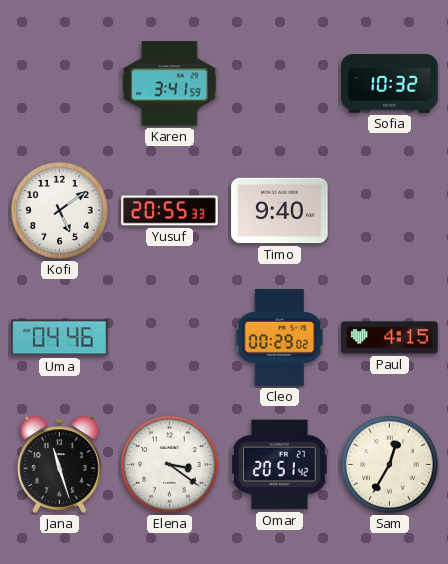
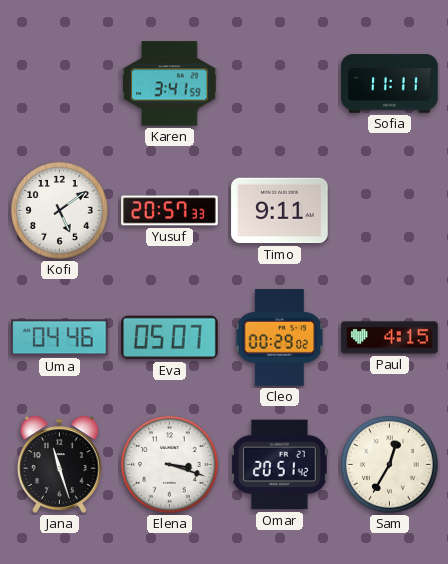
Sofia: 10:32 -> 11:11 (390, 84)
Yusuf: 20:55 -> 20:57 (170, 211)
Timo: 9:40 -> 9:11 (280, 211)
Eva: none -> 05:07 (170, 338)
Elena: 3:21 -> 3:18 (170, 465)
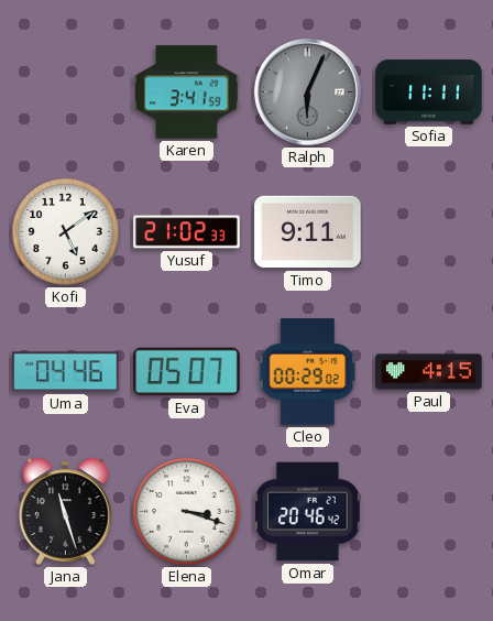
Ralph: none -> 6:04 (307, 91)
Yusuf: 20:57 -> 21:02 (187, 232)
Omar: 20:51 -> 20:46 (308, 512)
Sam: 12:35 -> none (390, 465)
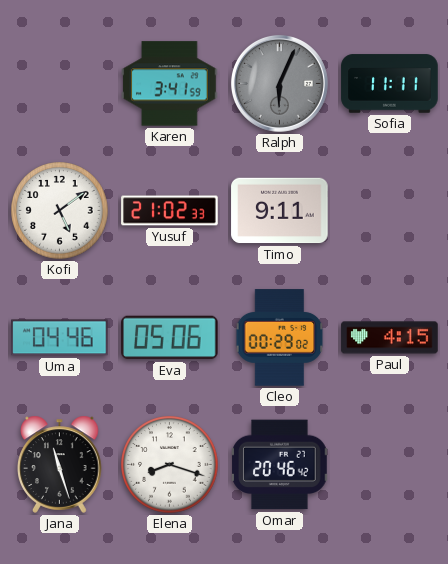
Eva: 05:07 -> 05:06 (170, 338)
Elena: 3:18 -> 8:18 (170, 465)
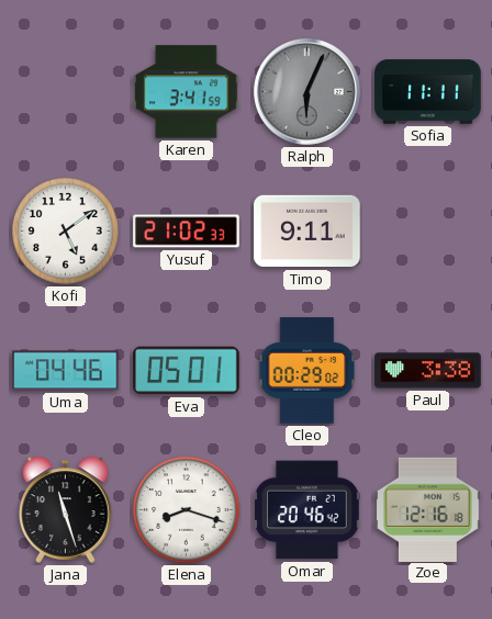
Eva: 05:06 -> 05:01 (187, 371)
Paul: 4:15 -> 3:38 (428, 371)
Zoe: none -> 12:16 (428, 509)
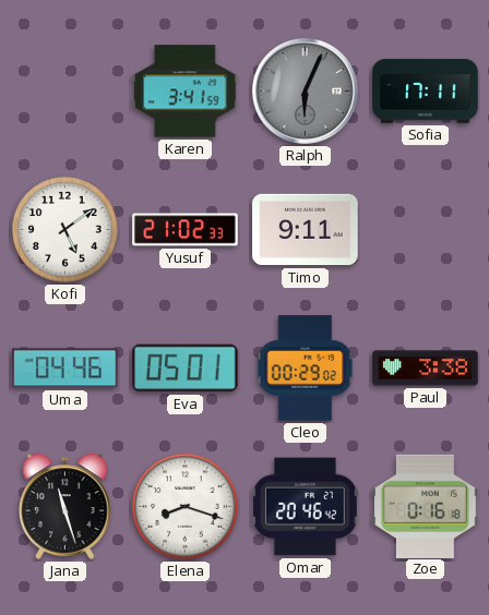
Sofia: 11:11 -> 17:11 (426, 92)
Zoe: 12:16 -> 0:16 (426, 506)
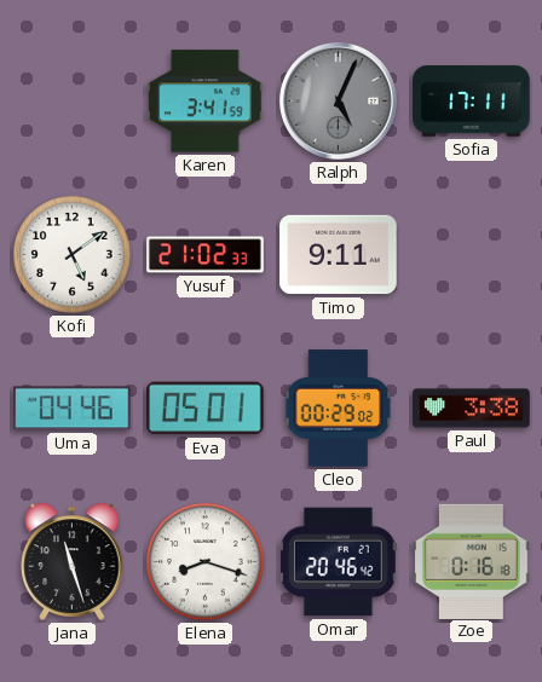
Ralph: 6:04 -> 5:04 (338, 100)
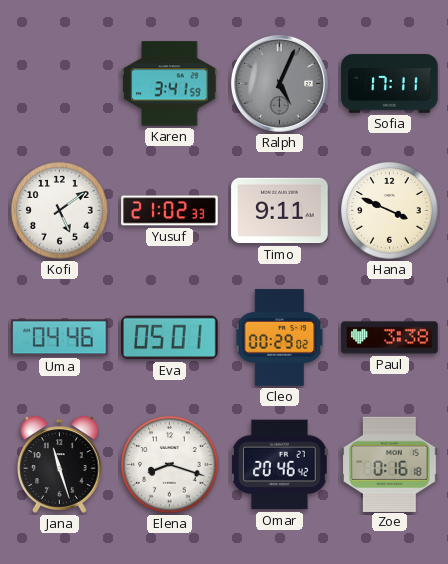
Hana: none -> 3:49 (390, 211)
